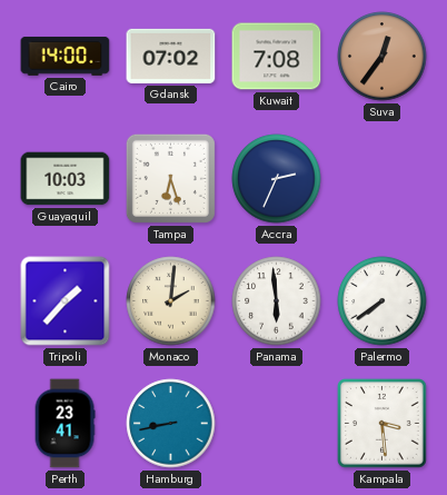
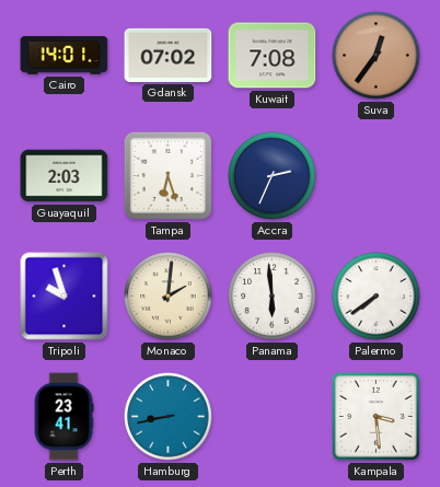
Cairo: 14:00 -> 14:01 (65, 55)
Guayaquil: 10:03 -> 2:03 (65, 176)
Tripoli: 1:37 -> 9:57 (65, 297)
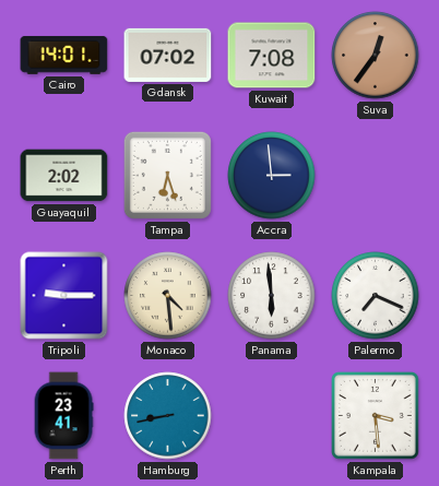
Guayaquil: 2:03 -> 2:02 (64, 176)
Accra: 2:34 -> 2:59 (272, 176)
Tripoli: 9:57 -> 9:15 (64, 296)
Monaco: 2:01 -> 4:29 (168, 296)
Palermo: 7:39 -> 7:19 (376, 296)
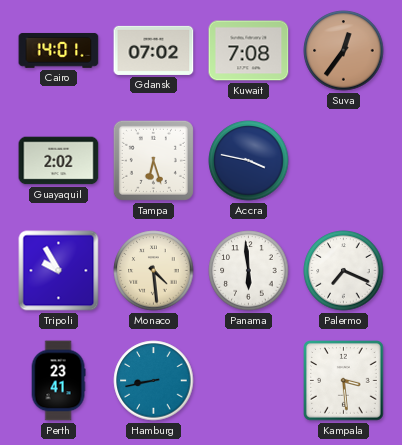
Accra: 2:59 -> 3:47 (249, 161)
Tripoli: 9:15 -> 9:55 (59, 271)
